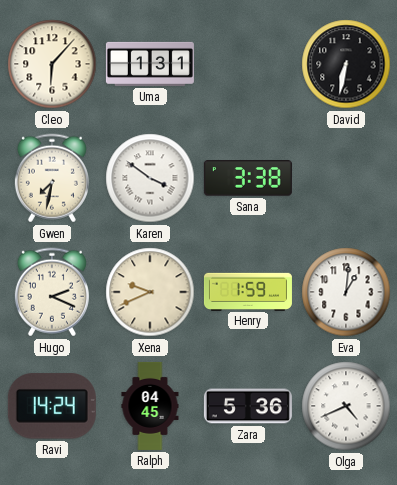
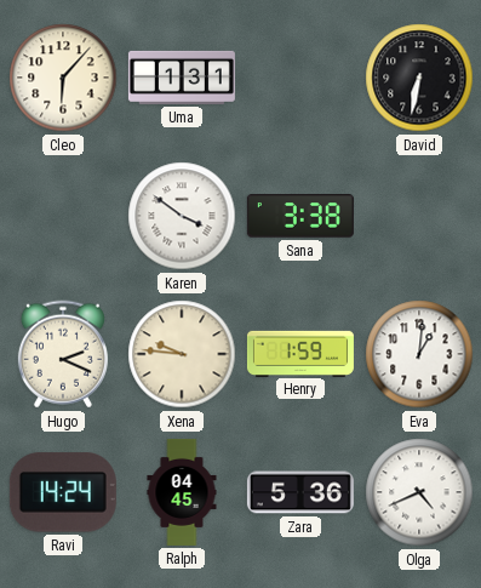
Gwen: 7:32 -> none (52, 178)
Xena: 9:41 -> 9:46 (182, 354)
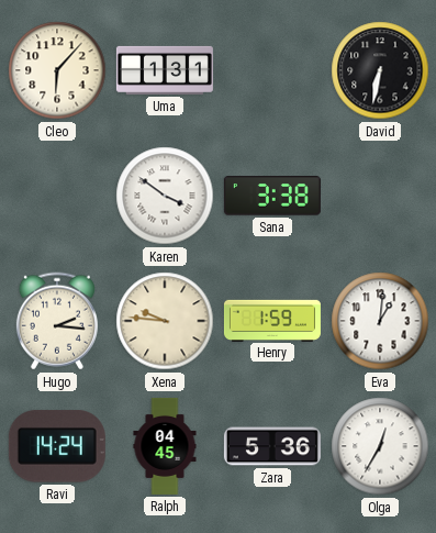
Hugo: 2:19 -> 2:16 (57, 321)
Olga: 4:41 -> 12:35 (380, 446)
